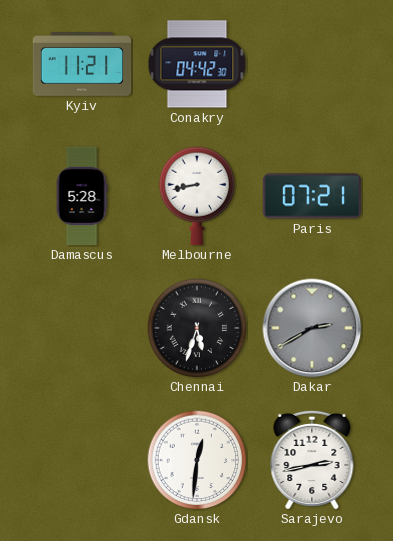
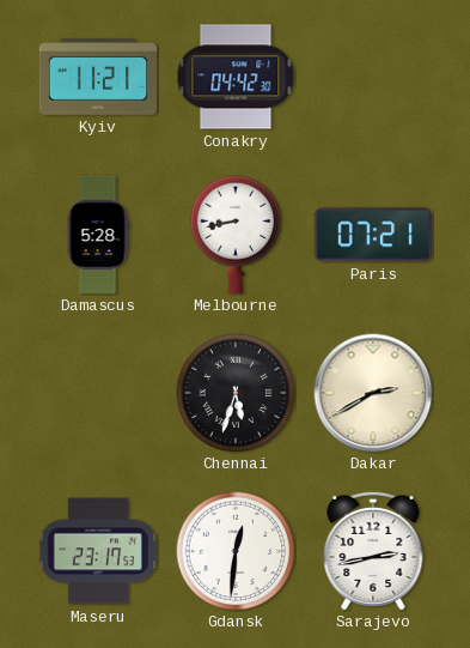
Dakar dial: grey -> cream (373, 393)
Maseru: none -> 23:17 (97, 551)
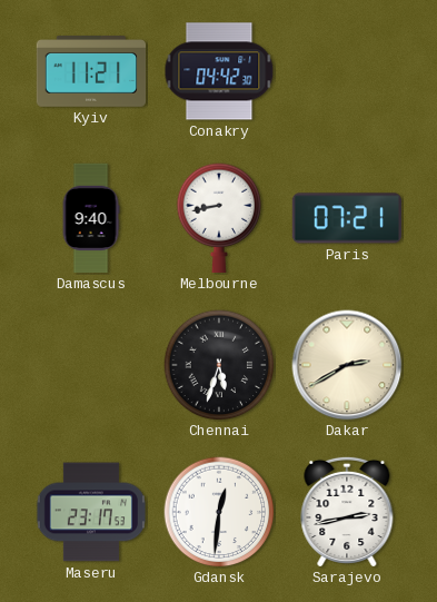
Damascus: 5:28 -> 9:40 (91, 218)
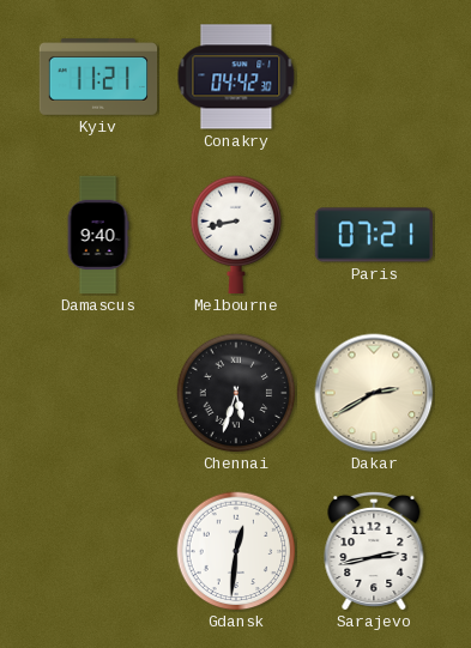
Maseru: 23:17 -> none (90, 512)
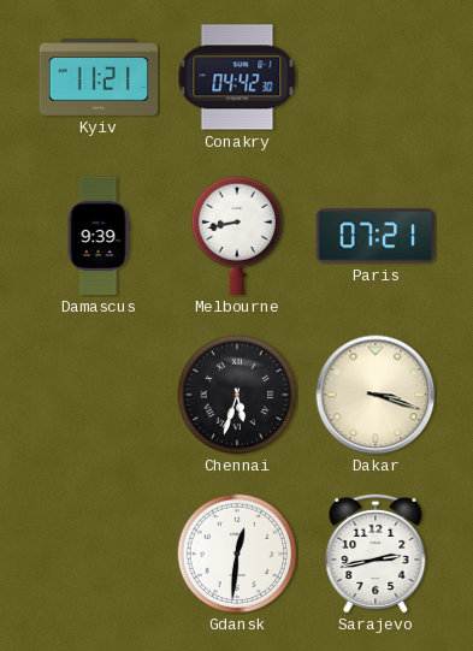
Damascus: 9:40 -> 9:39 (99, 236)
Dakar: 2:40 -> 3:18 (376, 395)
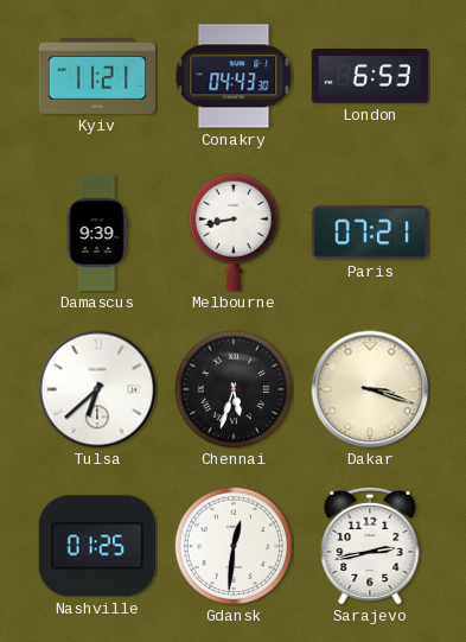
Conakry: 04:42 -> 04:43 (234, 76)
London: none -> 6:53 (369, 76)
Tulsa: none -> 6:38 (97, 389)
Nashville: none -> 01:25 (97, 546)
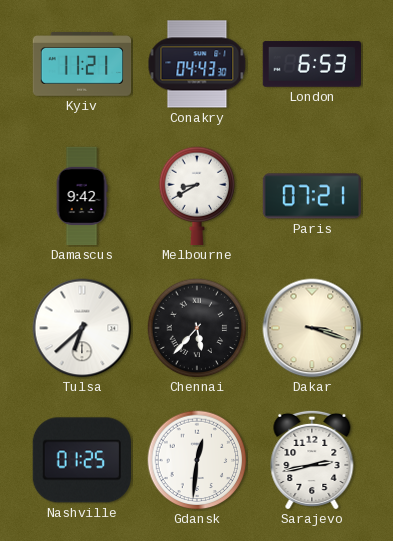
Damascus: 9:39 -> 9:42 (82, 196)
Melbourne: 8:43 -> 8:40 (197, 196)
Chennai: 5:33 -> 5:37 (197, 328)
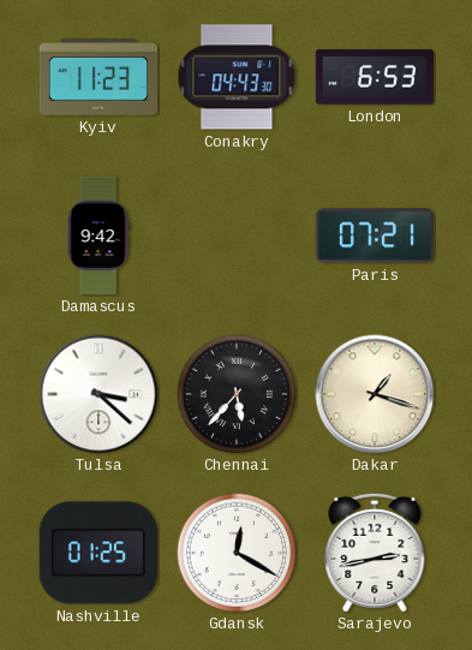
Kyiv: 11:21 -> 11:23 (98, 78)
Melbourne: 8:40 -> none (197, 196)
Tulsa: 6:38 -> 3:22 (98, 394)
Dakar: 3:18 -> 1:18 (375, 394)
Gdansk: 12:31 -> 12:20 (237, 553)
